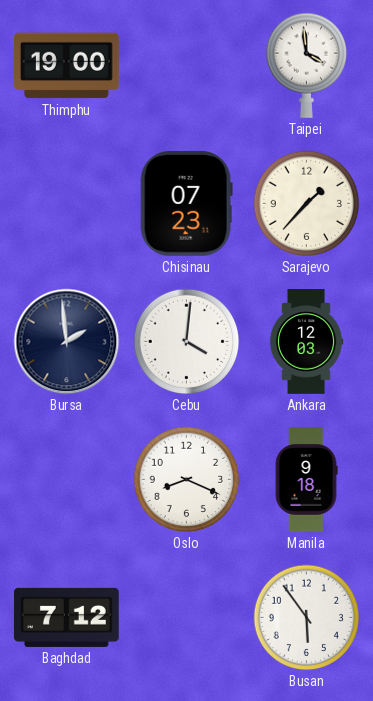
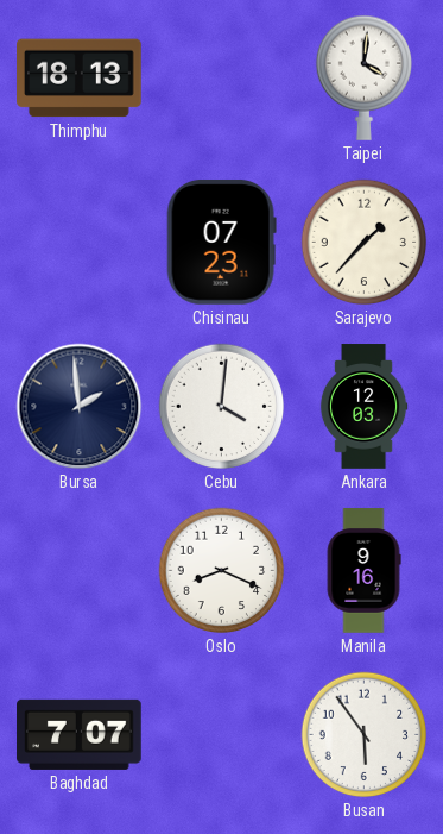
Thimphu: 19:00 -> 18:13 (80, 79)
Taipei: 3:59 -> 4:01 (363, 77)
Manila: 9:18 -> 9:16 (363, 571)
Baghdad: 7:12 -> 7:07 (80, 734)
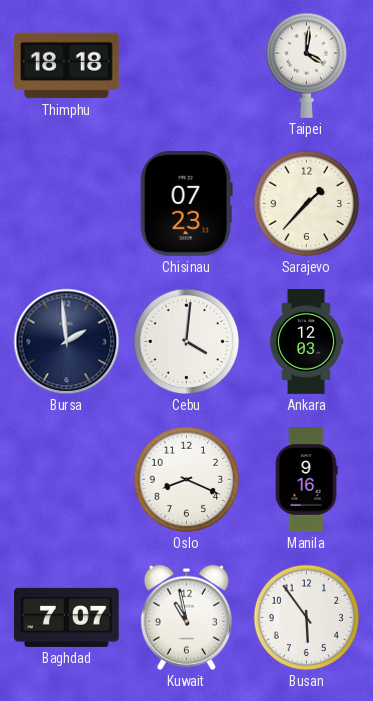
Thimphu: 18:13 -> 18:18 (67, 66)
Kuwait: none -> 10:58 (186, 617)
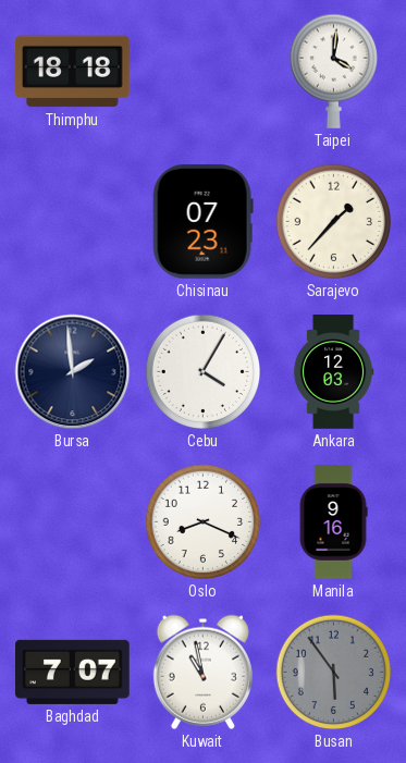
Cebu: 4:01 -> 4:05 (204, 372)
Busan dial: white -> grey (334, 673)
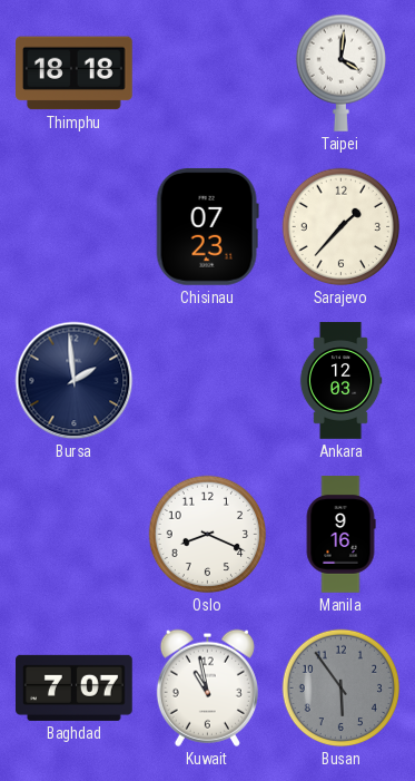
Cebu: 4:05 -> none (204, 372)
